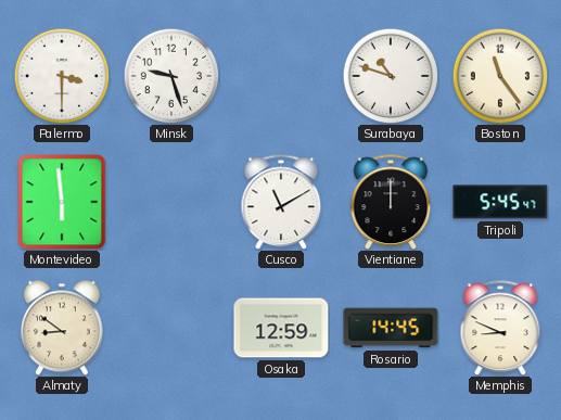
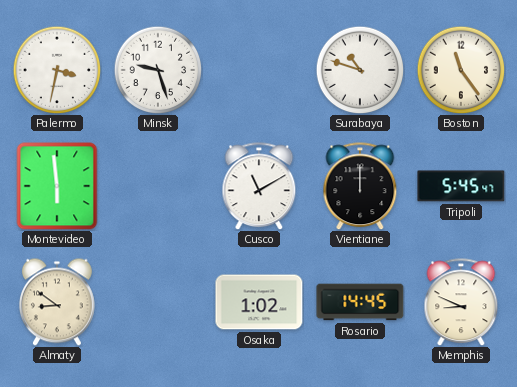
Palermo: 3:30 -> 3:32 (57, 70)
Osaka: 12:59 -> 1:02 (259, 302)
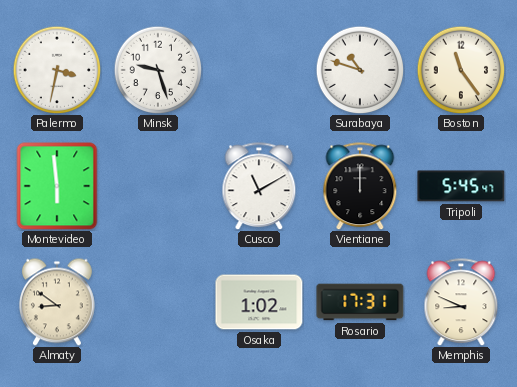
Rosario: 14:45 -> 17:31 (360, 302)
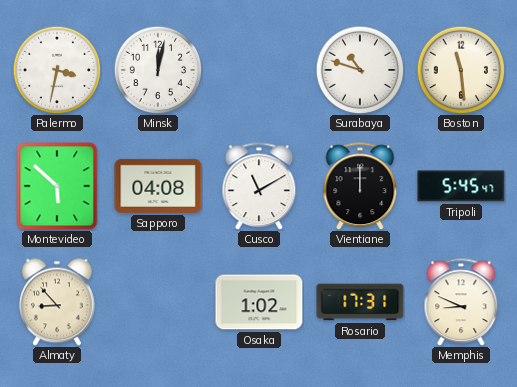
Minsk: 9:27 -> 12:02 (158, 70)
Boston: 11:24 -> 11:29 (461, 70)
Montevideo: 5:59 -> 5:52 (57, 186)
Sapporo: none -> 04:08 (158, 186)
Almaty: 8:51 -> 8:53 (57, 302)
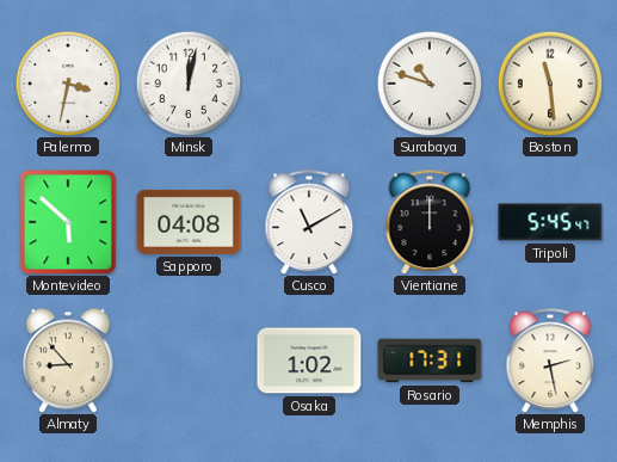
Memphis: 8:49 -> 2:28 (550, 361)
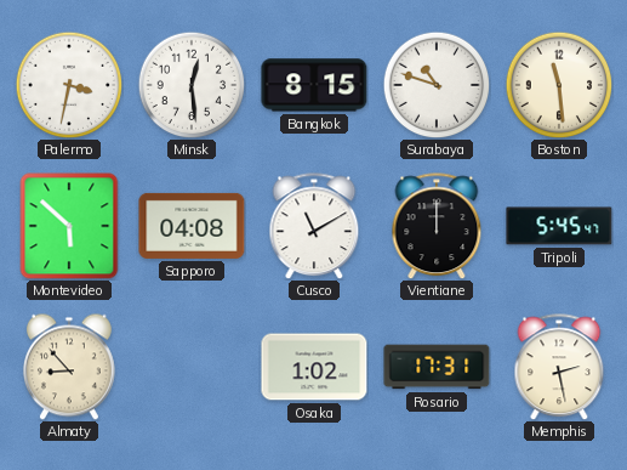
Minsk: 12:02 -> 12:29 (192, 85)
Bangkok: none -> 8:15 (314, 85)
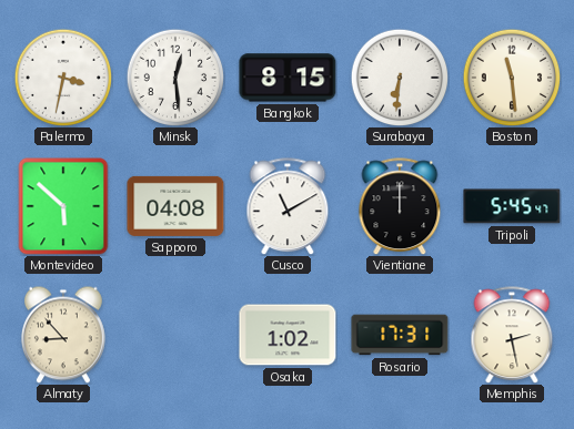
Surabaya: 10:48 -> 6:31 (400, 78)
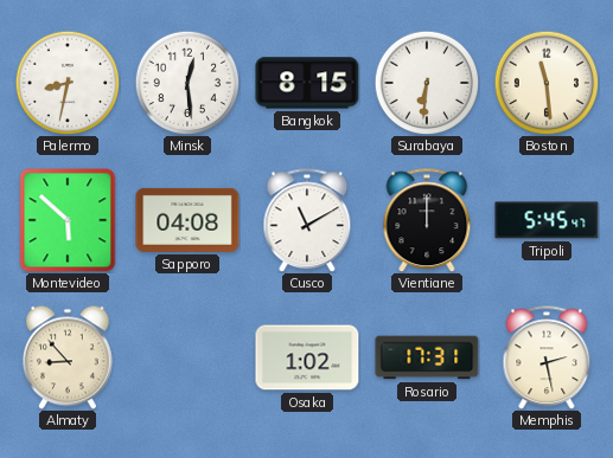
Palermo: 3:32 -> 8:32 (68, 83)
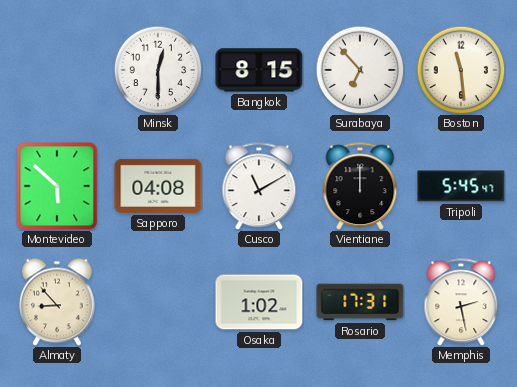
Palermo: 8:32 -> none (68, 83)
Minsk: 12:29 -> 12:30 (158, 70)
Surabaya: 6:31 -> 6:53 (360, 70)
